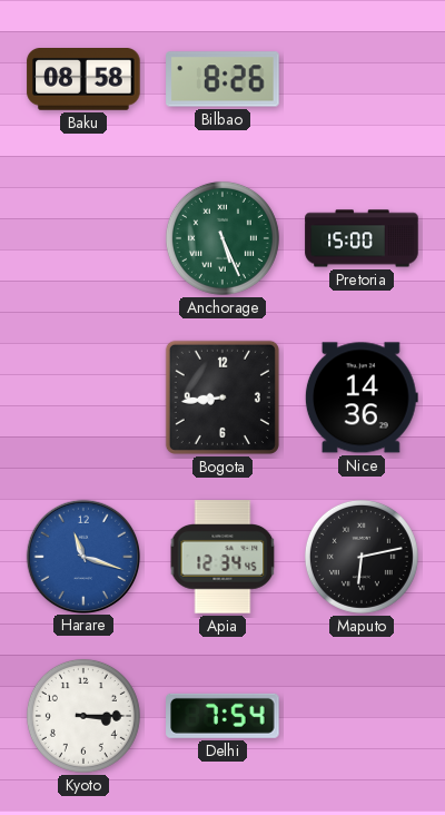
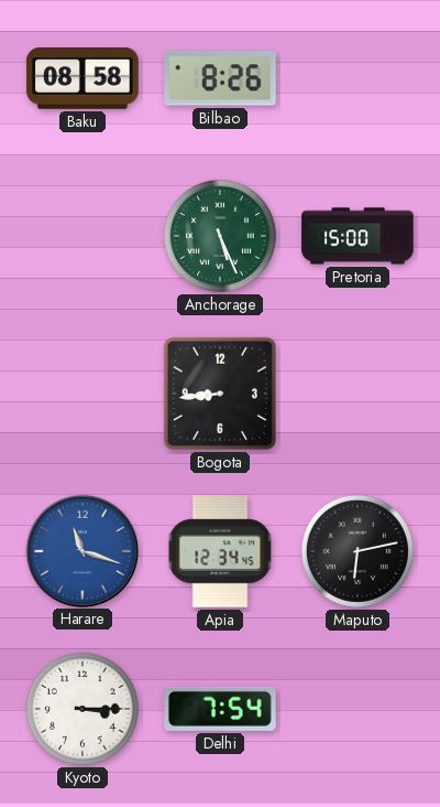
Nice: 14:36 -> none (362, 397)
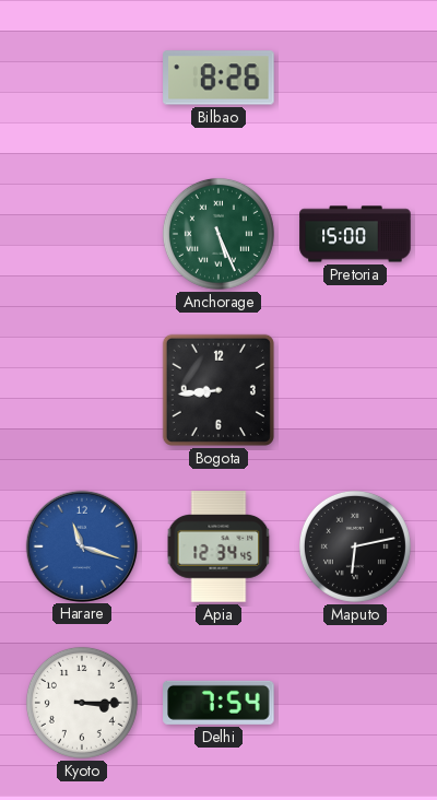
Baku: 08:58 -> none (82, 79)
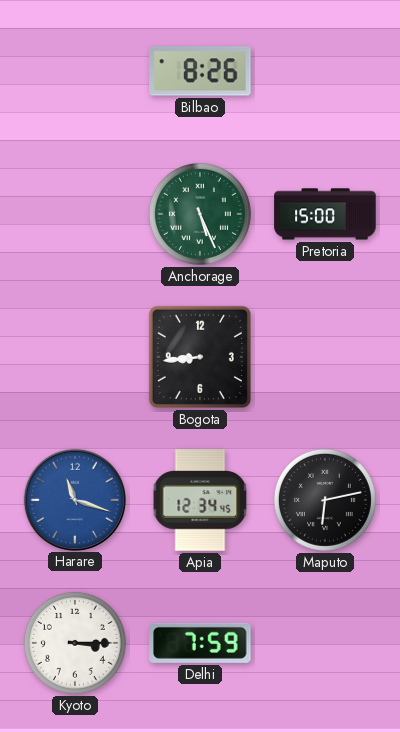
Delhi: 7:54 -> 7:59 (200, 643)
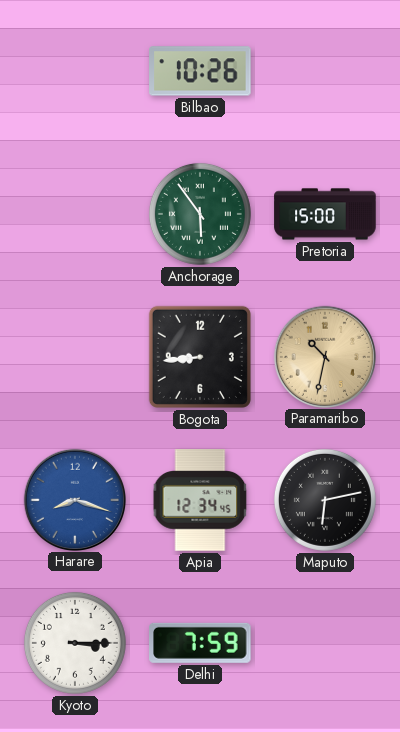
Bilbao: 8:26 -> 10:26 (200, 71)
Anchorage: 5:26 -> 5:54 (200, 214)
Paramaribo: none -> 10:32 (324, 356)
Harare: 11:18 -> 8:18 (74, 499)
